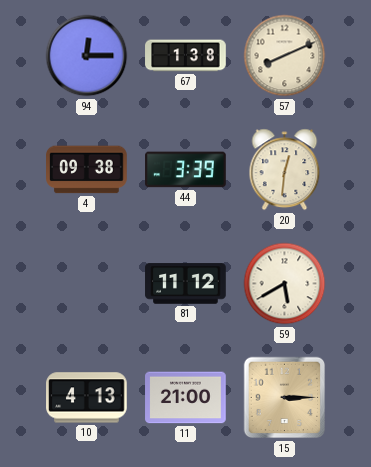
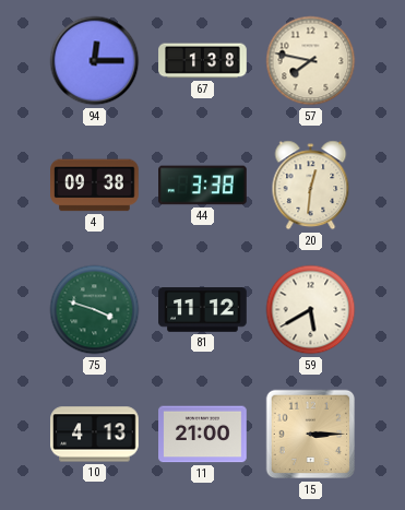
57: 8:11 -> 7:47 (311, 61)
44: 3:39 -> 3:38 (203, 186)
75: none -> 3:48 (95, 310)
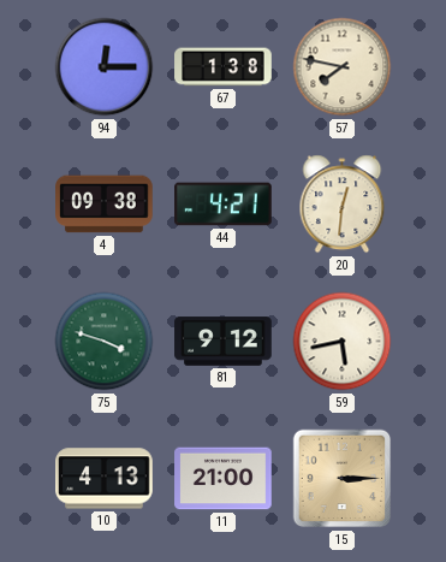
44: 3:38 -> 4:21 (224, 205)
81: 11:12 -> 9:12 (224, 342)
59: 5:40 -> 5:43 (343, 342)
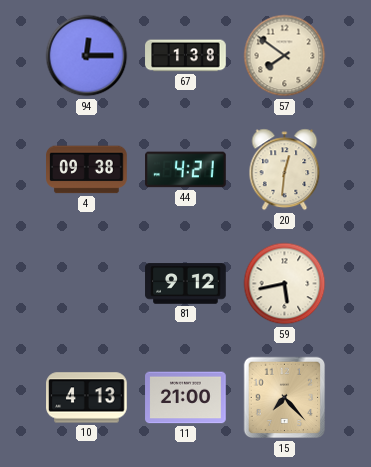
57: 7:47 -> 7:51 (285, 56)
75: 3:48 -> none (105, 342)
15: 3:15 -> 7:23 (285, 398)
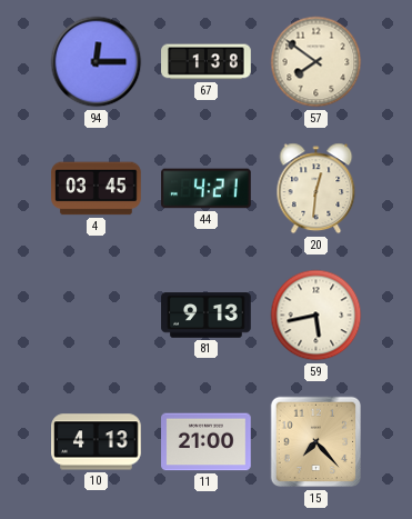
4: 09:38 -> 03:45 (97, 189)
81: 9:12 -> 9:13 (207, 316)
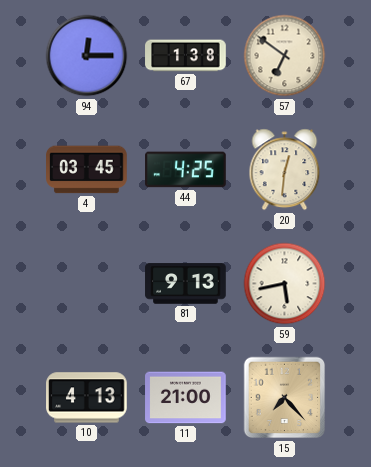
57: 7:51 -> 6:51 (285, 56)
44: 4:21 -> 4:25 (186, 170)
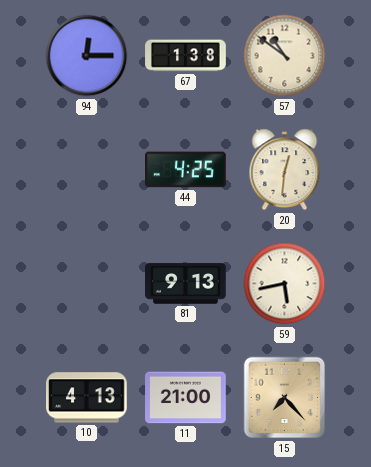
57: 6:51 -> 10:51 (285, 56)
4: 03:45 -> none (87, 170)
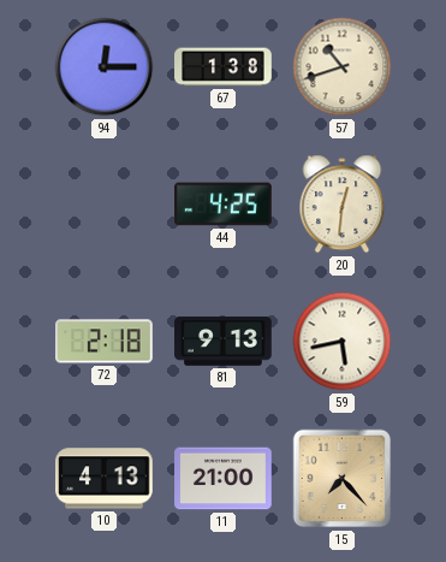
57: 10:51 -> 10:42 (343, 67)
72: none -> 2:18 (105, 342)
